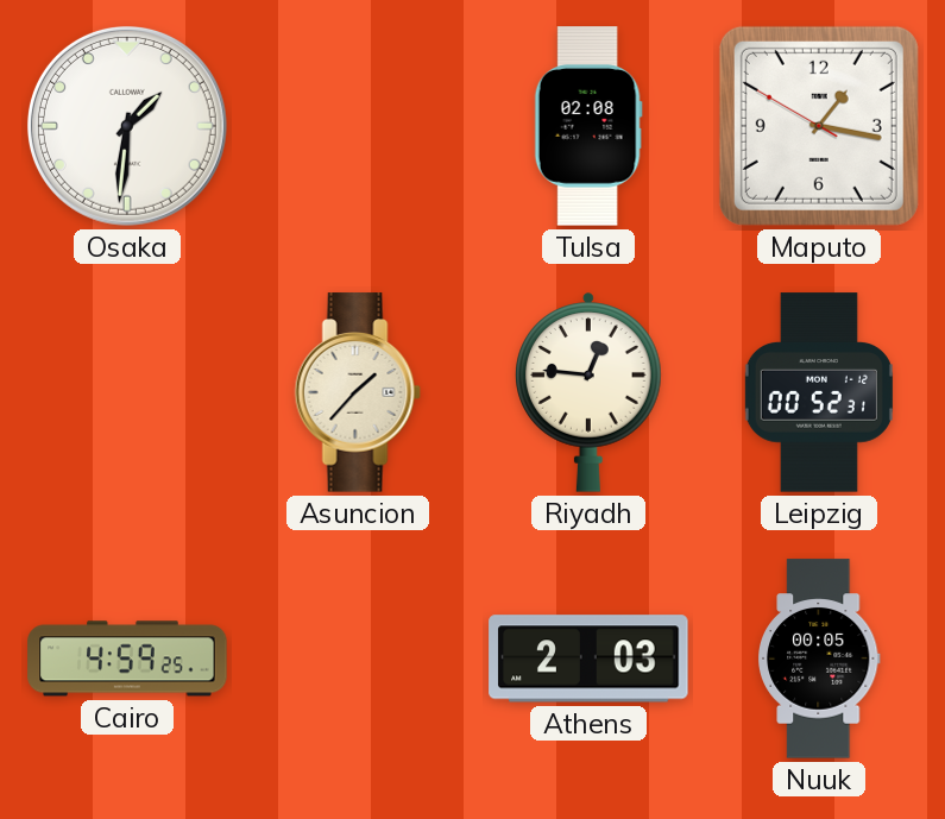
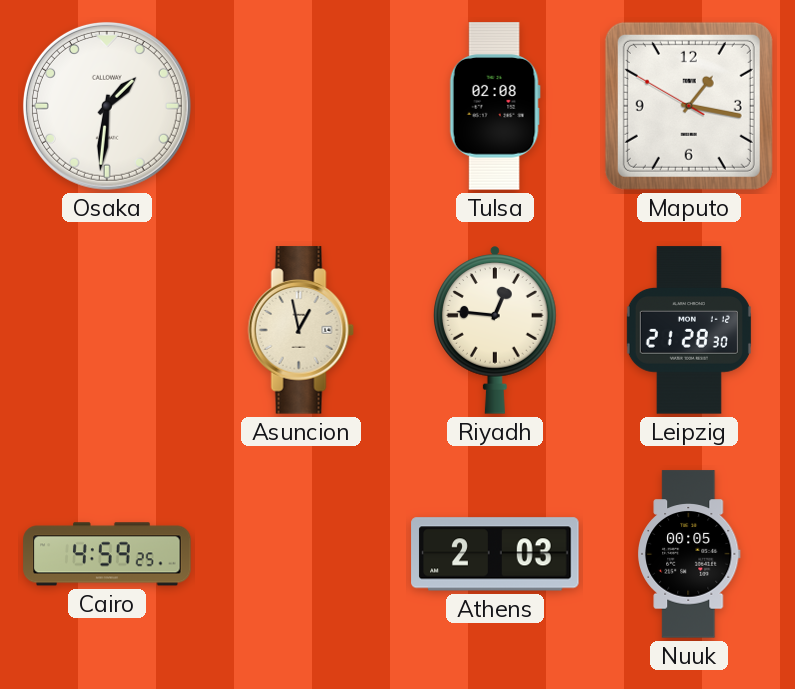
Asuncion: 1:37 -> 12:58 (301, 330)
Leipzig: 00:52 -> 21:28 (689, 330)
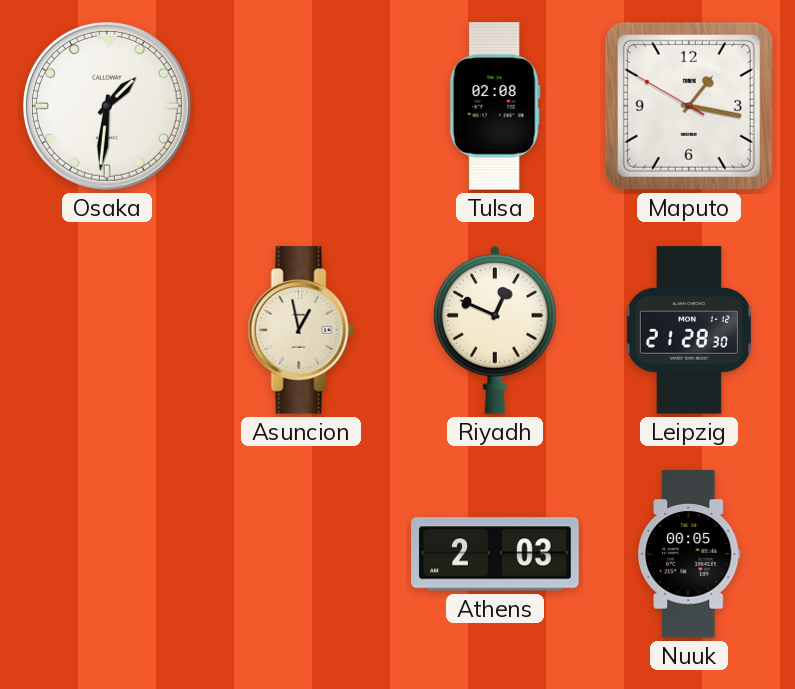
Riyadh: 12:46 -> 12:49 (495, 330)
Cairo: 4:59 -> none (107, 554)
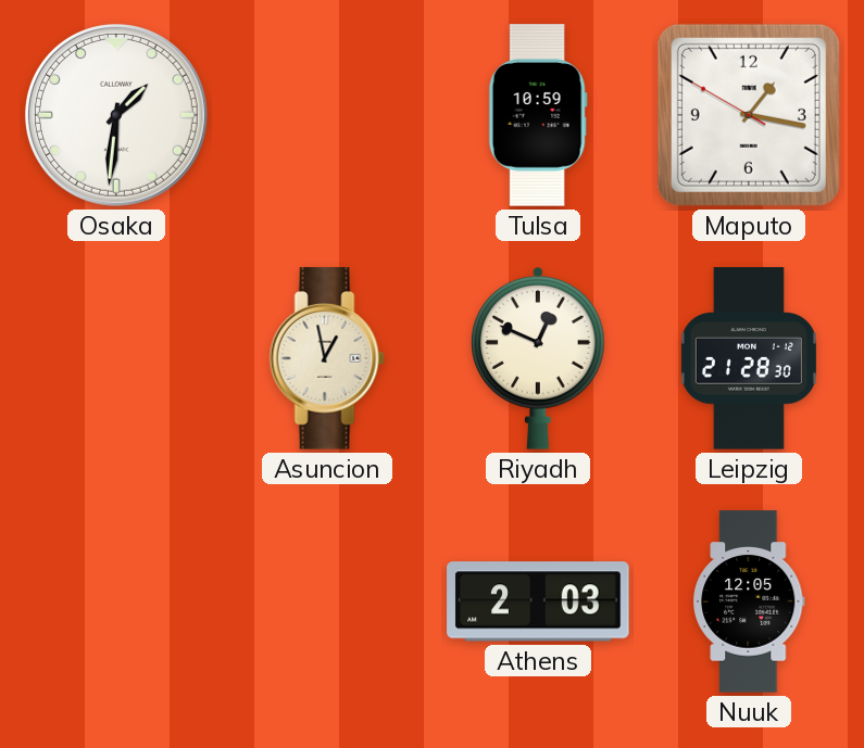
Tulsa: 02:08 -> 10:59 (538, 115)
Nuuk: 00:05 -> 12:05 (749, 601)
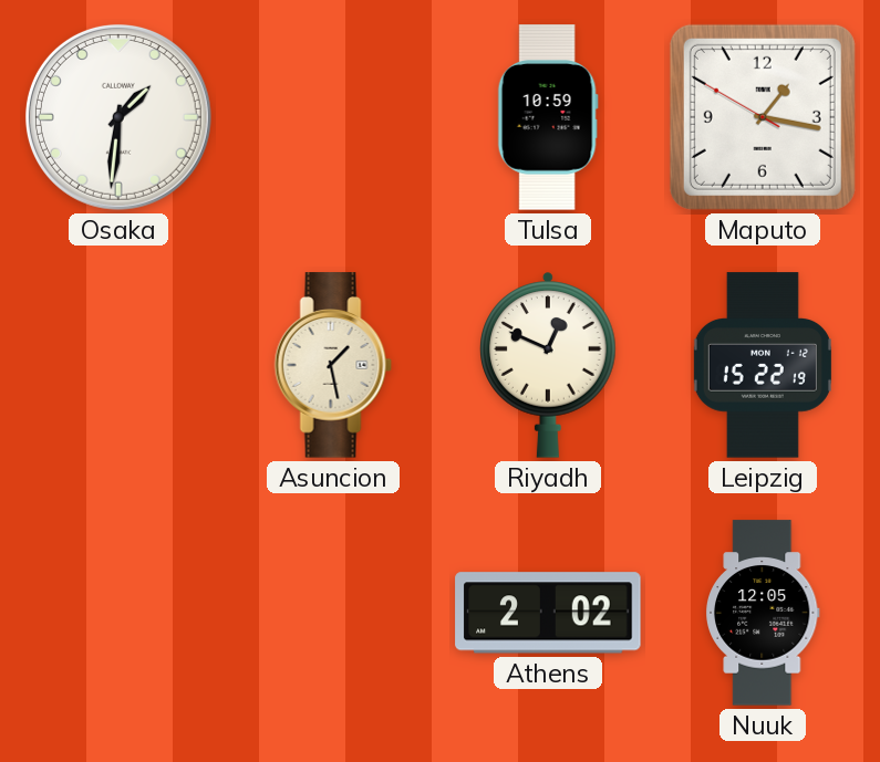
Asuncion: 12:58 -> 1:28 (333, 365)
Leipzig: 21:28 -> 15:22 (763, 365)
Athens: 2:03 -> 2:02 (548, 613)
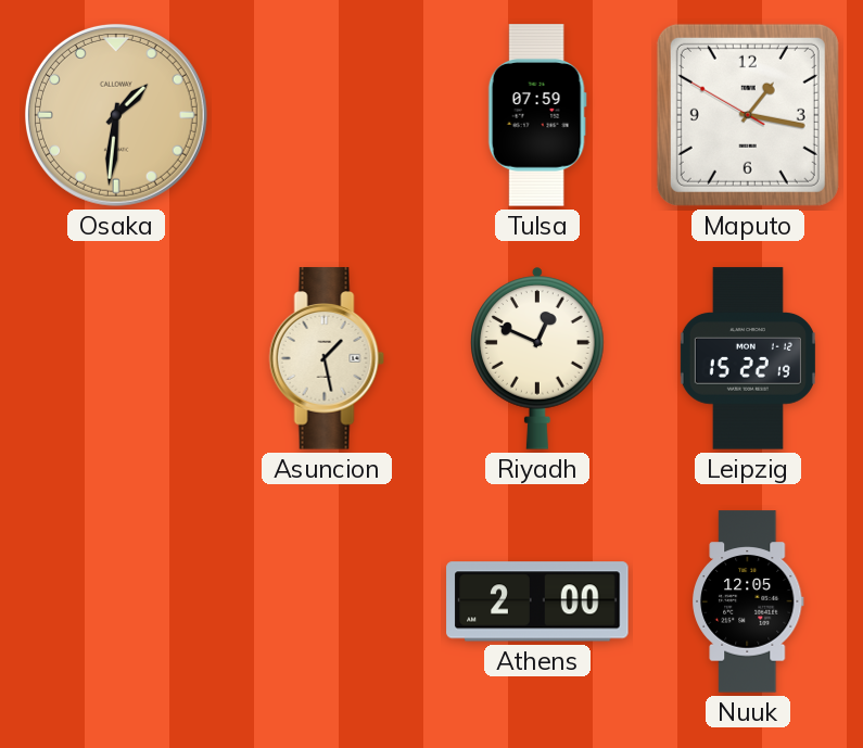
Osaka dial: white -> champagne (116, 115)
Tulsa: 10:59 -> 07:59 (537, 115)
Athens: 2:02 -> 2:00 (537, 601)
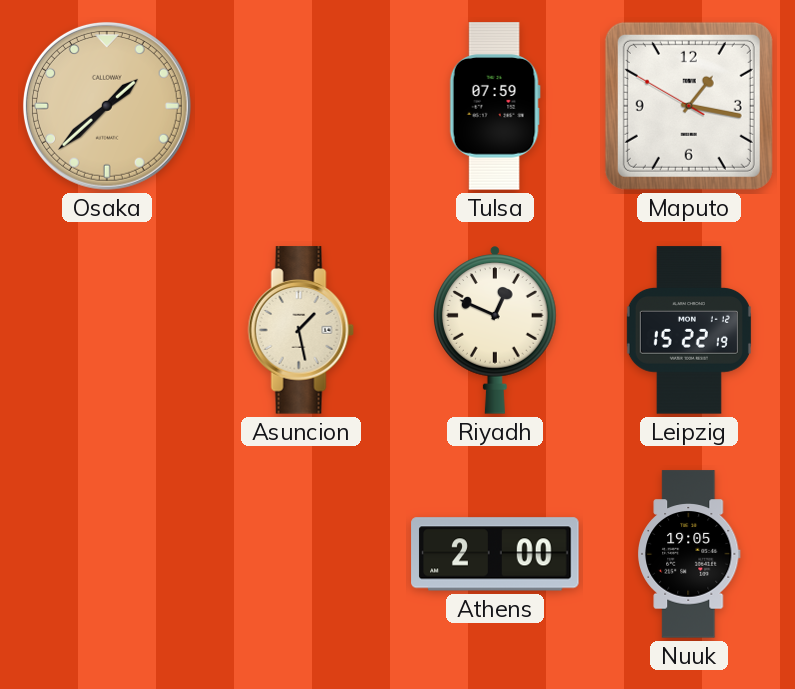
Osaka: 1:31 -> 1:38 (107, 106)
Nuuk: 12:05 -> 19:05 (689, 554)
